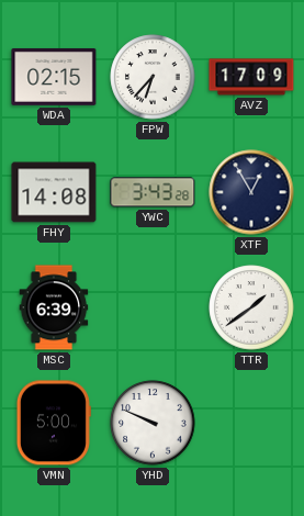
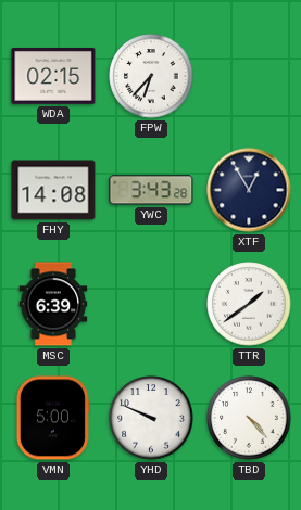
AVZ: 17:09 -> none (251, 77)
TBD: none -> 4:23 (249, 418)
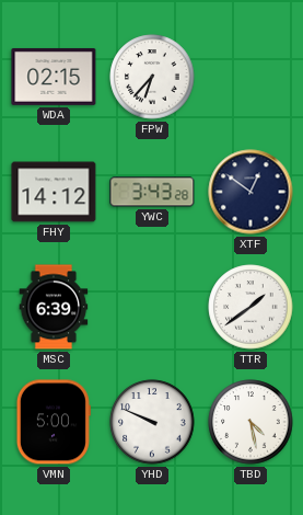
FHY: 14:08 -> 14:12 (54, 192)
XTF: 12:55 -> 12:51 (250, 192)
TBD: 4:23 -> 4:28 (250, 422)
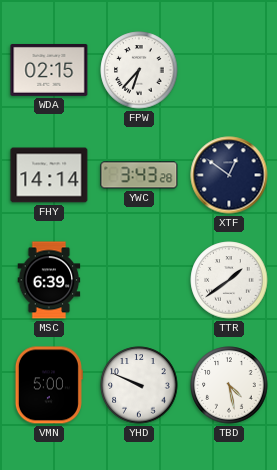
FHY: 14:12 -> 14:14 (49, 175)
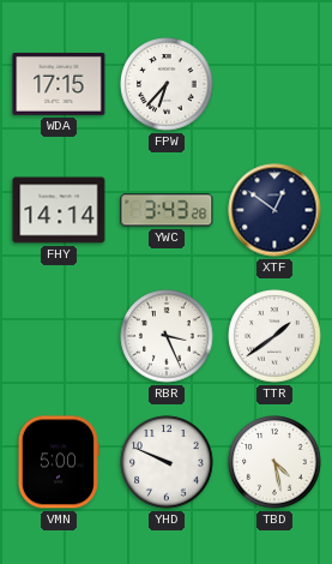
WDA: 02:15 -> 17:15 (59, 84)
MSC: 6:39 -> none (49, 280)
RBR: none -> 3:26 (167, 336)
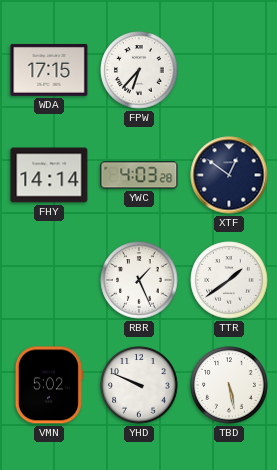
YWC: 3:43 -> 4:03 (139, 175)
RBR: 3:26 -> 1:26 (139, 280)
VMN: 5:00 -> 5:02 (49, 385)
TBD: 4:28 -> 5:28 (229, 385)
